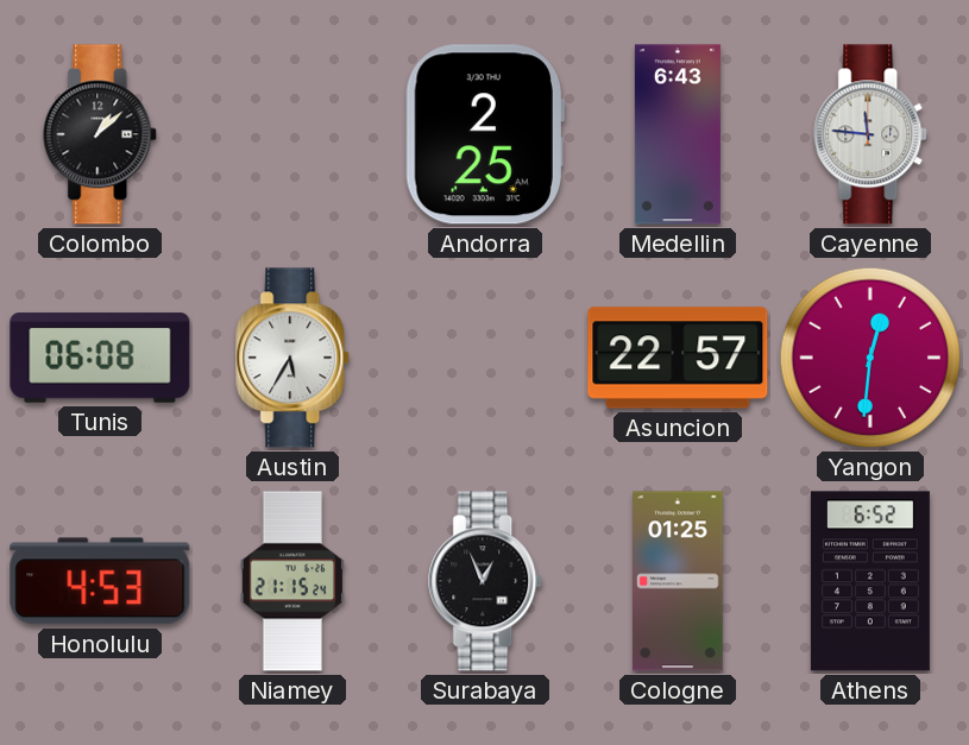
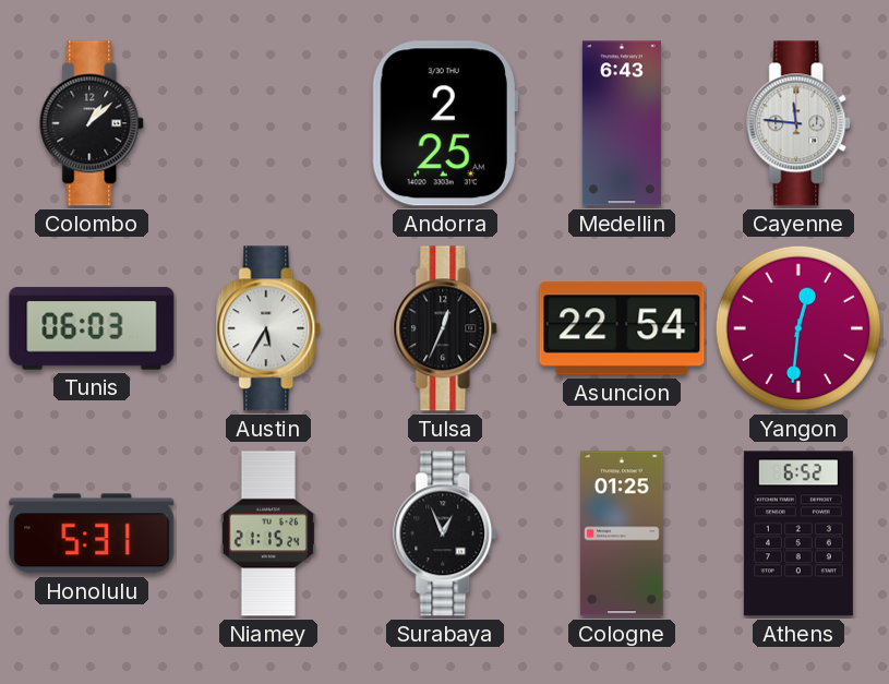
Tunis: 06:08 -> 06:03 (92, 328)
Tulsa: none -> 12:34 (446, 328)
Asuncion: 22:57 -> 22:54 (622, 328)
Honolulu: 4:53 -> 5:31 (92, 533)
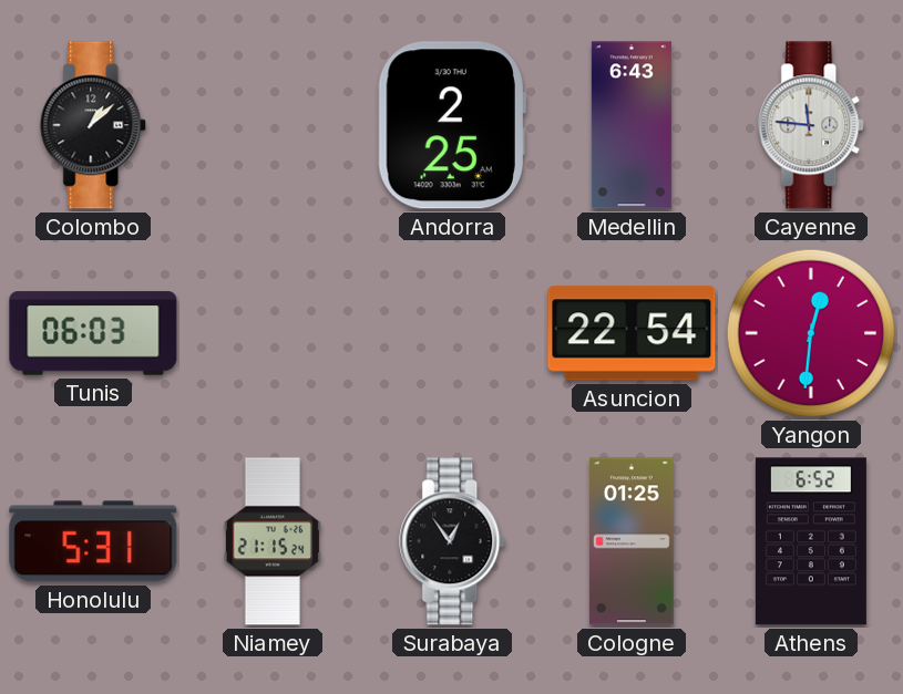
Austin: 5:35 -> none (269, 328)
Tulsa: 12:34 -> none (446, 328)
Surabaya: 12:56 -> 12:54 (453, 541)
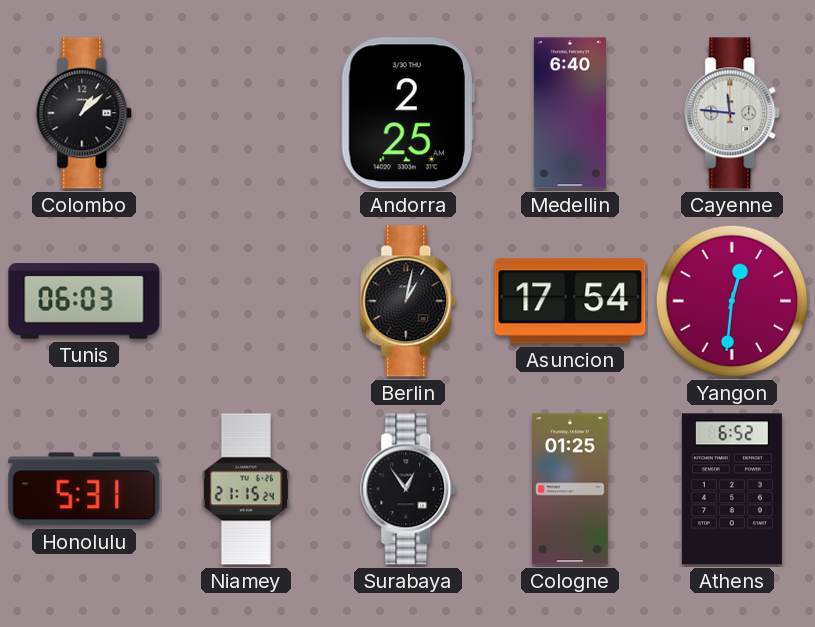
Medellin: 6:43 -> 6:40 (570, 113)
Berlin: none -> 1:02 (409, 301)
Asuncion: 22:54 -> 17:54 (570, 301)
